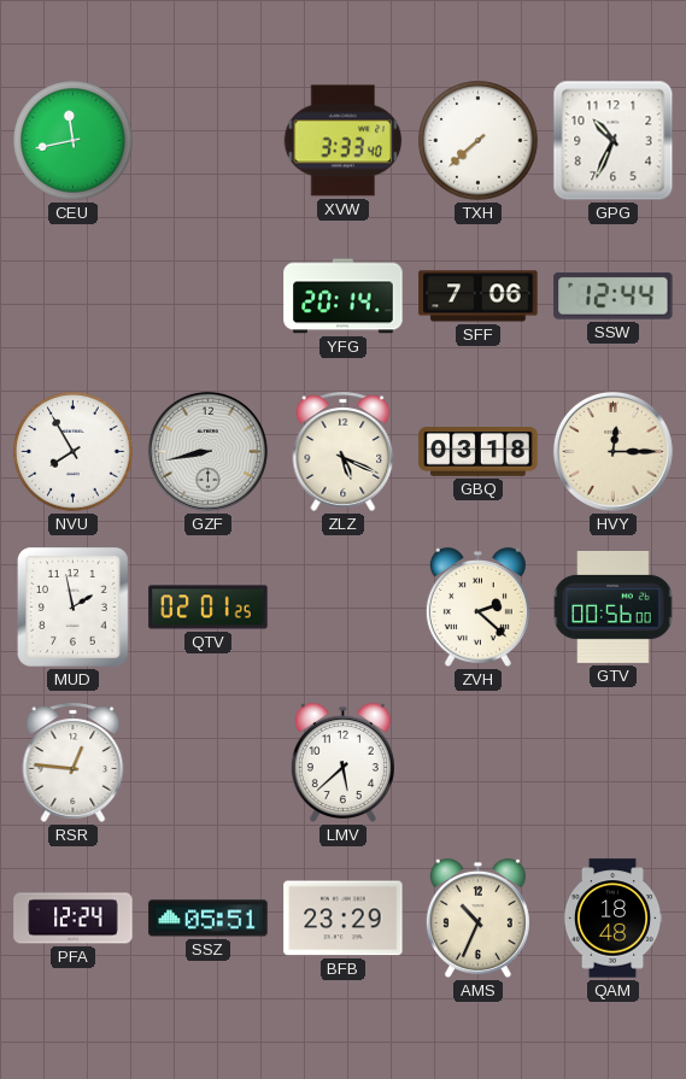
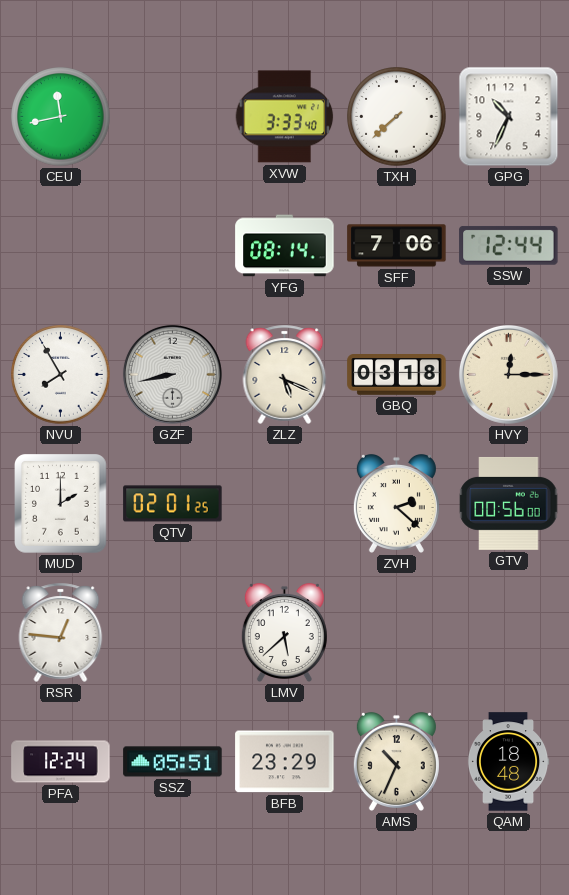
YFG: 20:14 -> 08:14 (285, 246)
MUD: 1:58 -> 2:00 (61, 504)
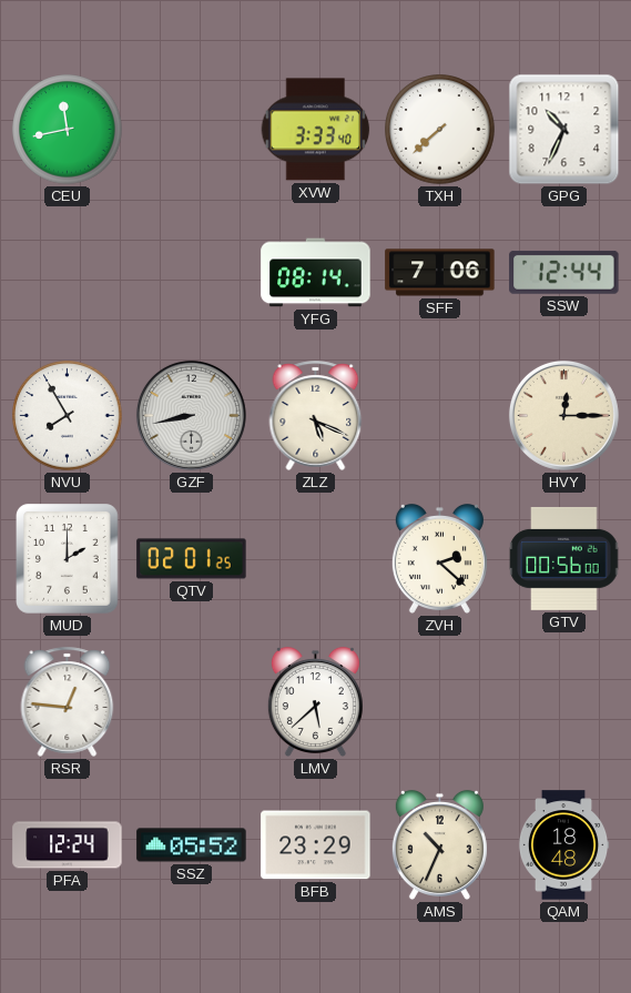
GBQ: 03:18 -> none (397, 375)
SSZ: 05:51 -> 05:52 (192, 845)
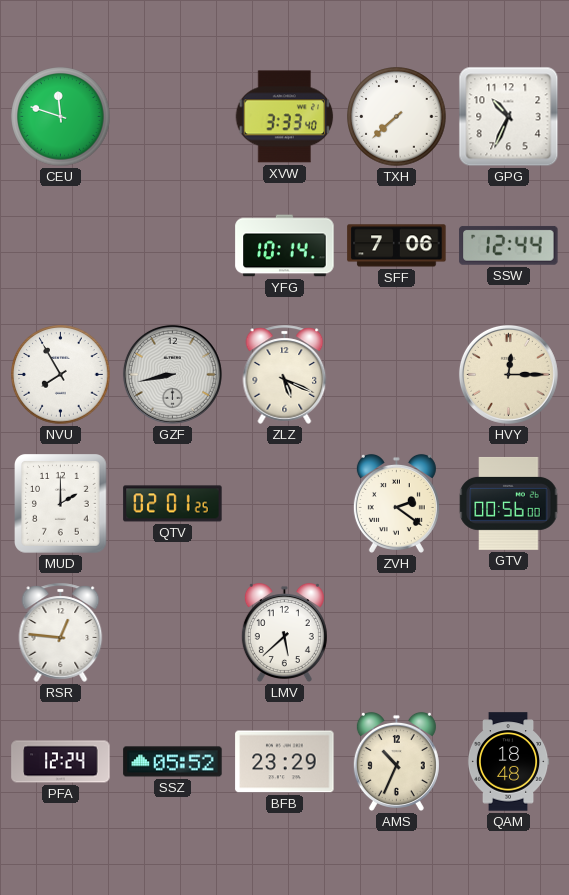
CEU: 11:43 -> 11:48 (61, 117)
YFG: 08:14 -> 10:14 (285, 246)
ZVH: 2:22 -> 2:21 (396, 503)
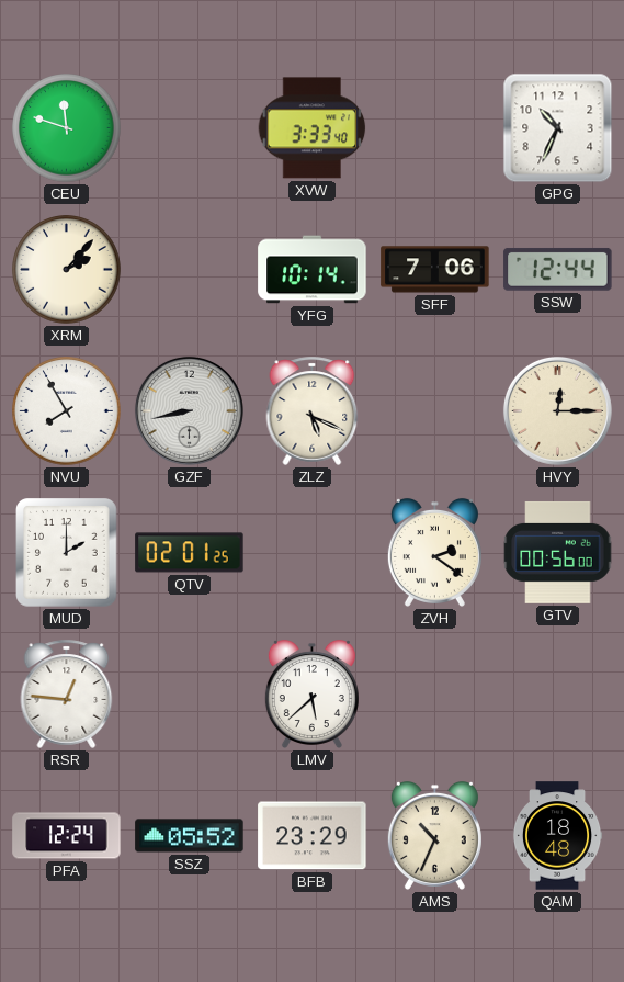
TXH: 7:38 -> none (397, 117)
XRM: none -> 2:07 (67, 270)
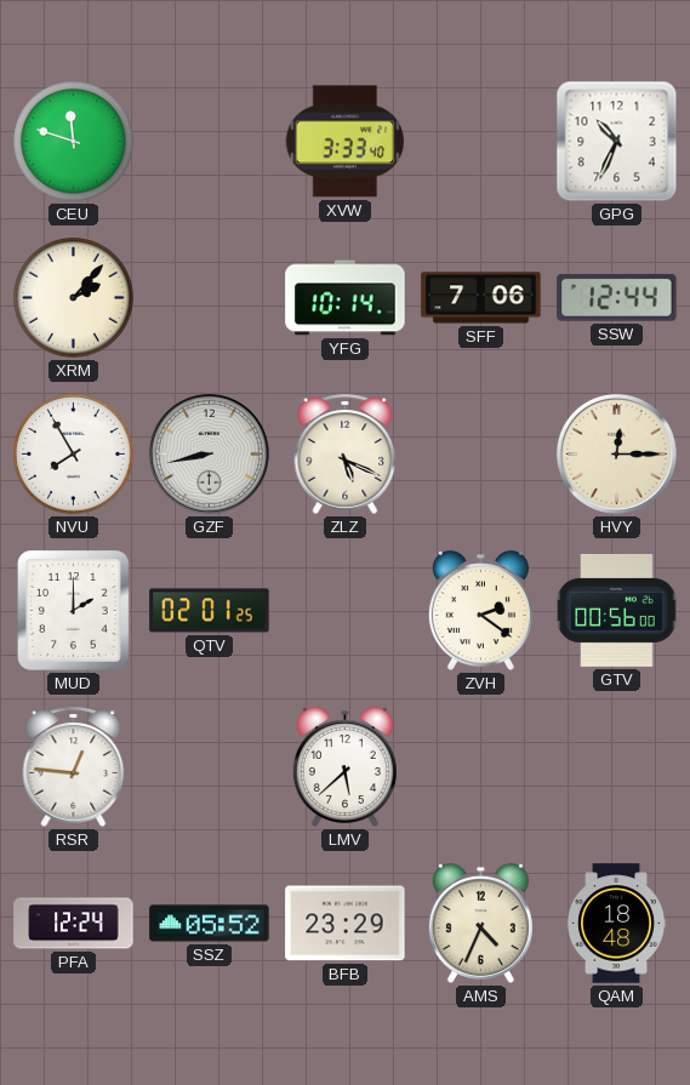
AMS: 10:34 -> 4:34 (480, 923)
